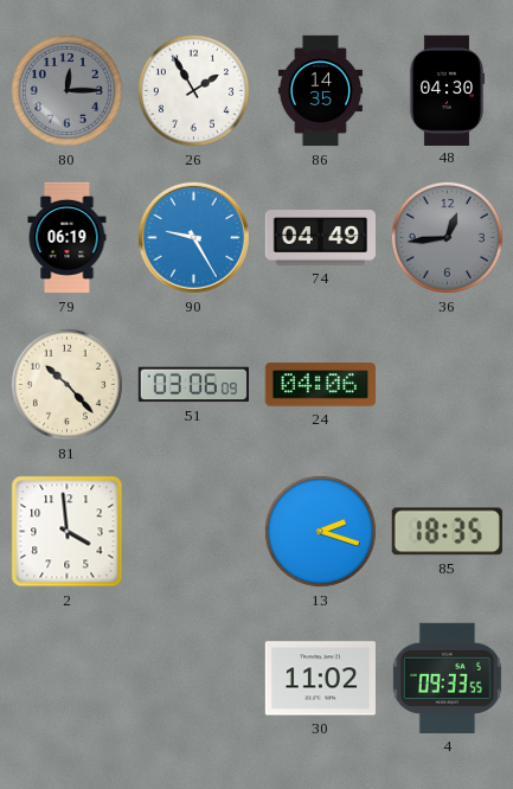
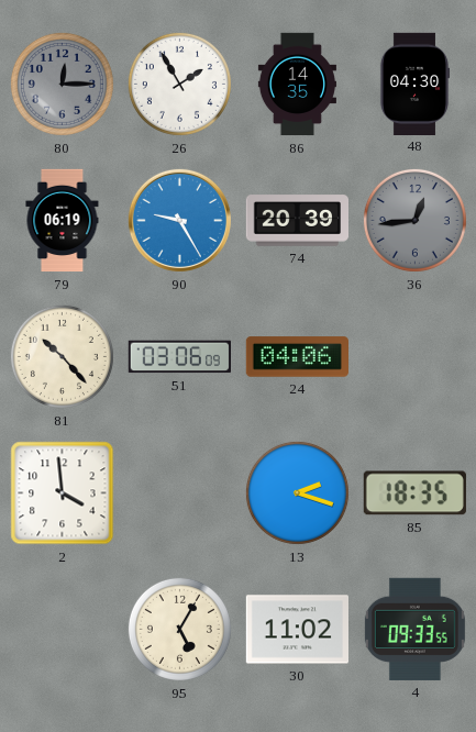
74: 04:49 -> 20:39 (297, 221)
95: none -> 5:05 (179, 629)
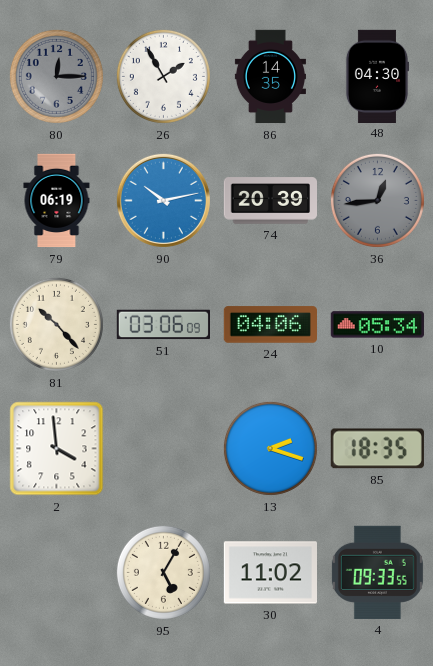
90: 9:25 -> 10:13 (163, 200)
10: none -> 05:34 (377, 325)
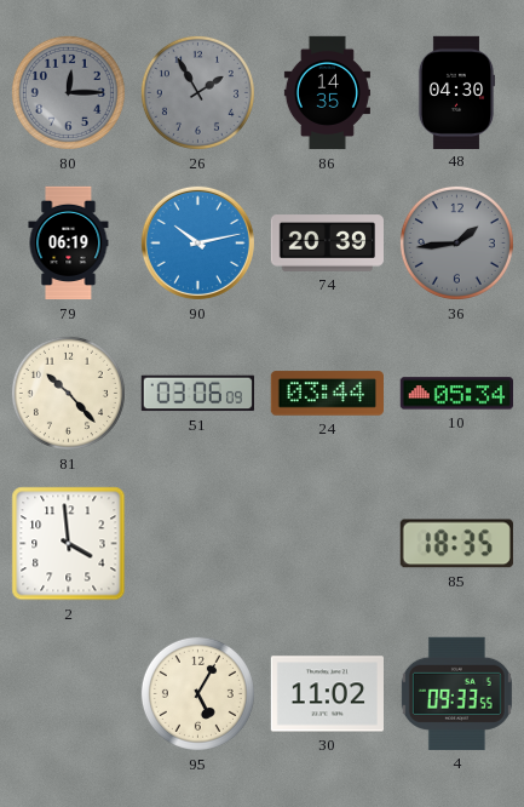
26 dial: white -> grey (197, 92)
36: 12:44 -> 1:44 (456, 242)
24: 04:06 -> 03:44 (327, 394)
13: 2:18 -> none (270, 448)
